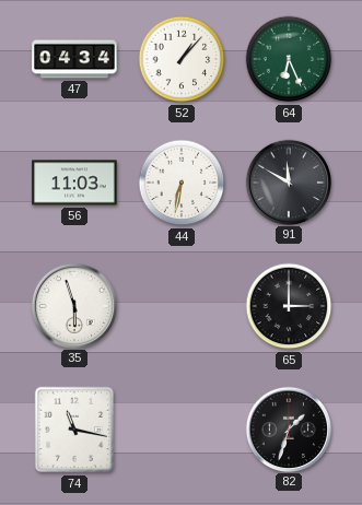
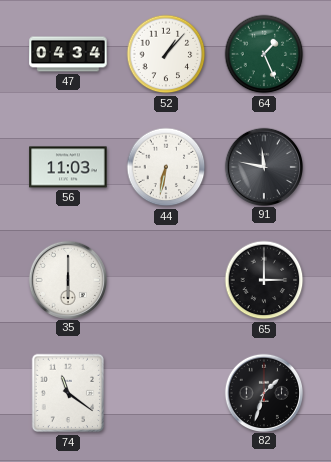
64: 6:26 -> 1:26 (264, 54)
91: 11:50 -> 11:47 (263, 166)
35: 5:57 -> 6:00 (67, 279)
74: 11:17 -> 11:21 (68, 393)
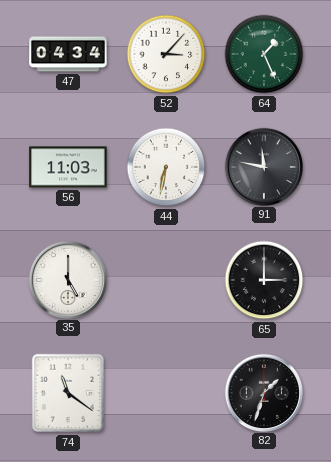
52: 1:07 -> 3:07 (166, 54)
35: 6:00 -> 5:00 (67, 279)
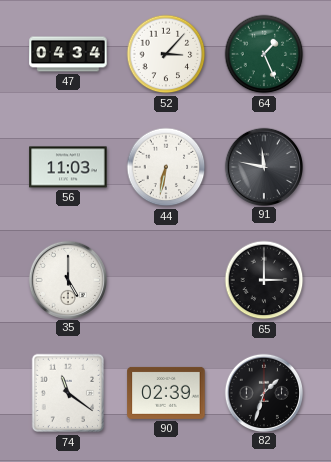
90: none -> 02:39 (166, 393)
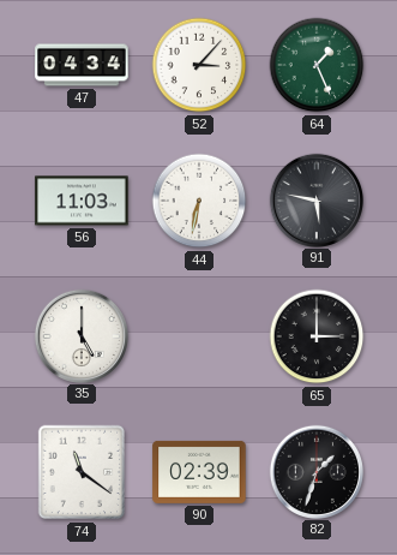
91: 11:47 -> 5:47 (315, 199)
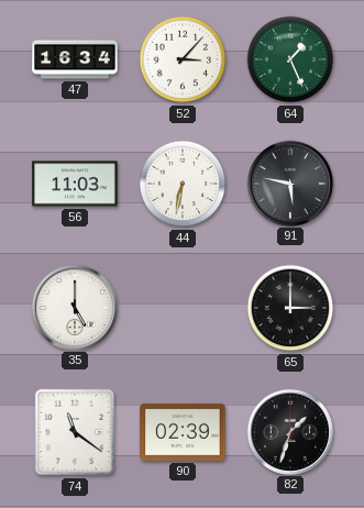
47: 04:34 -> 16:34 (75, 59)
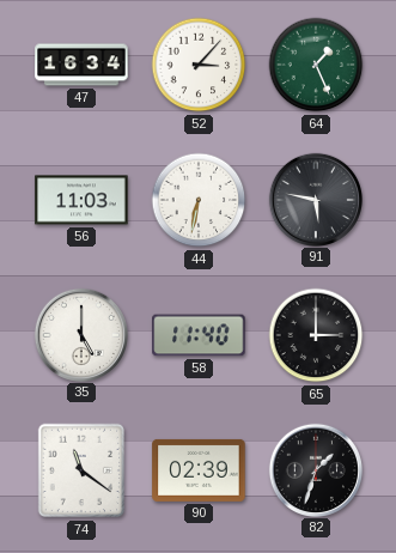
58: none -> 11:40 (199, 335)
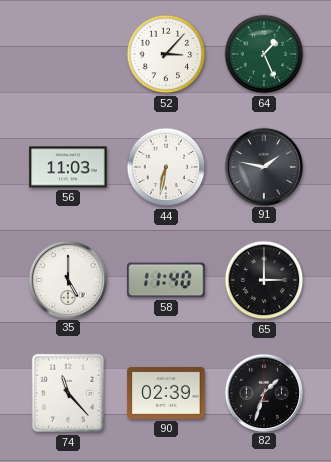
47: 16:34 -> none (81, 65)
91: 5:47 -> 1:47 (263, 166)
74: 11:21 -> 11:23 (68, 393)
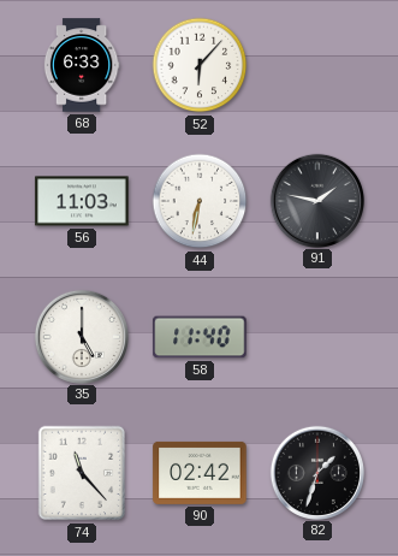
68: none -> 6:33 (82, 65)
52: 3:07 -> 6:07 (200, 65)
64: 1:26 -> none (264, 54)
65: 3:00 -> none (264, 280)
90: 02:39 -> 02:42 (200, 473)
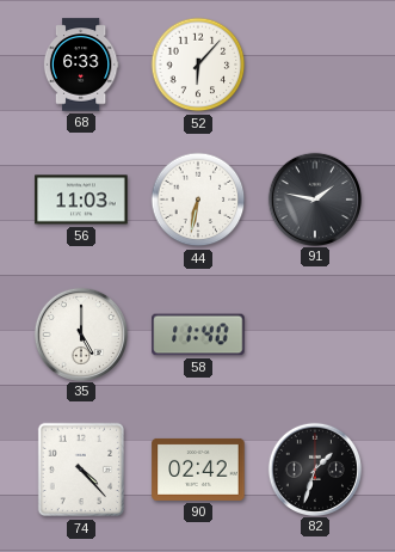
74: 11:23 -> 4:23 (81, 470)
